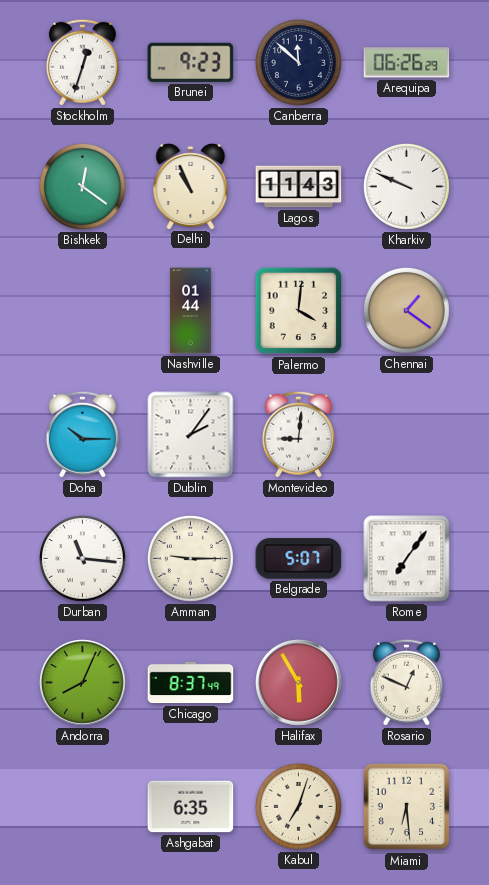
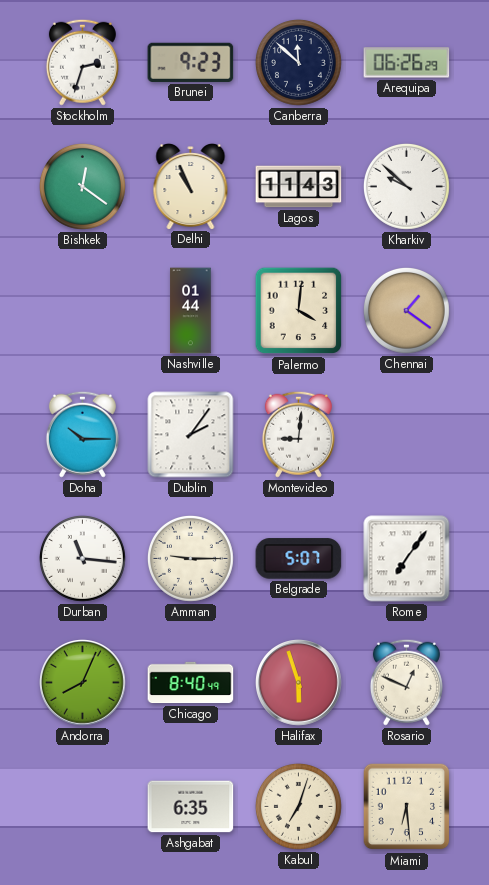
Stockholm: 12:33 -> 2:33 (82, 62)
Kharkiv: 9:49 -> 9:52 (406, 186)
Chicago: 8:37 -> 8:40 (191, 683)
Halifax: 5:55 -> 5:57 (299, 683)
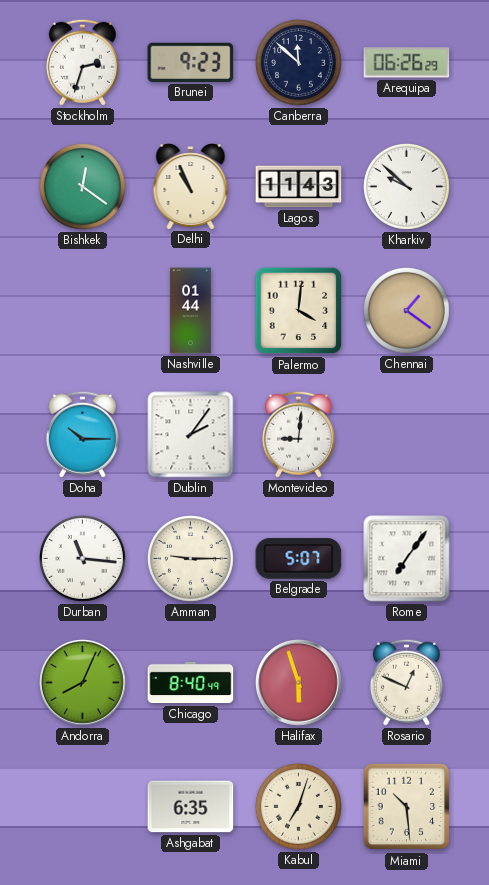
Miami: 6:29 -> 10:29 (407, 807)
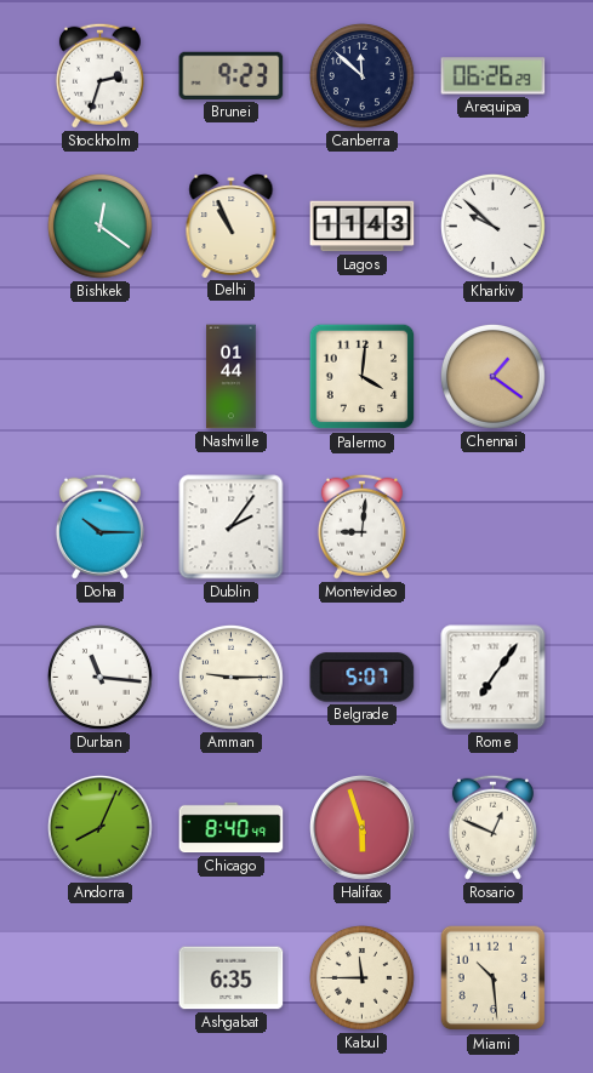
Kabul: 7:03 -> 11:45 (361, 977)
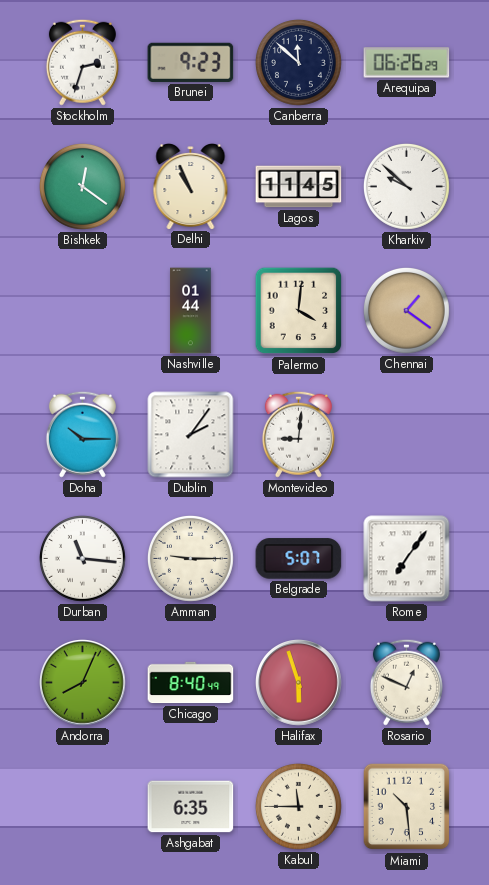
Lagos: 11:43 -> 11:45 (299, 187)
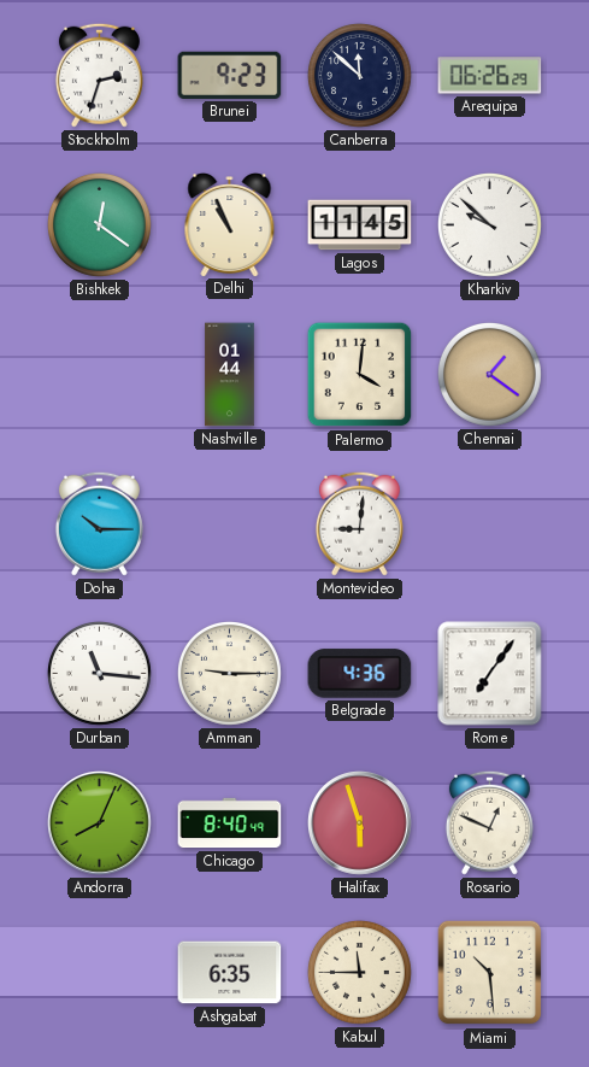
Dublin: 2:06 -> none (191, 435)
Belgrade: 5:07 -> 4:36 (360, 674)
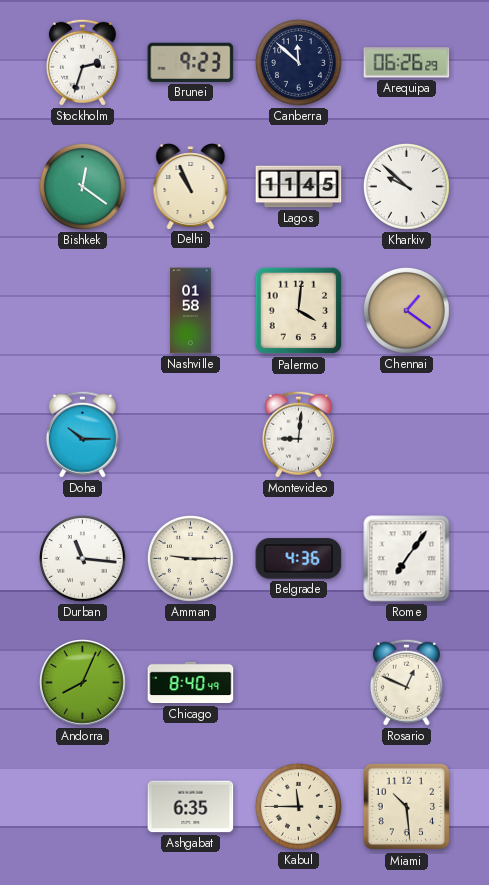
Nashville: 01:44 -> 01:58 (191, 311)
Halifax: 5:57 -> none (360, 823)
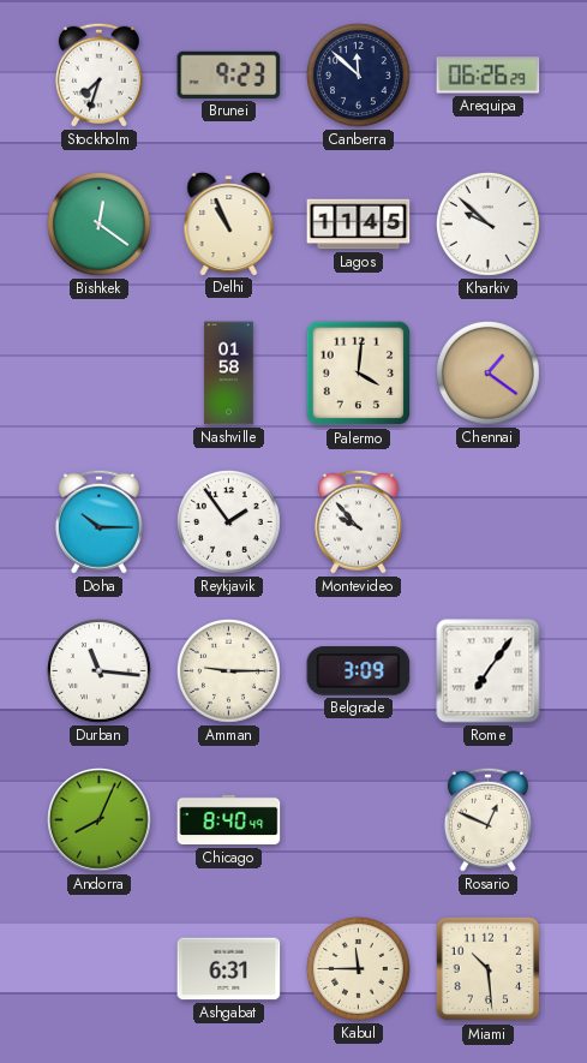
Stockholm: 2:33 -> 7:33 (98, 74)
Reykjavik: none -> 1:54 (228, 521)
Montevideo: 9:01 -> 9:53 (358, 521)
Belgrade: 4:36 -> 3:09 (359, 671)
Ashgabat: 6:35 -> 6:31 (229, 969)
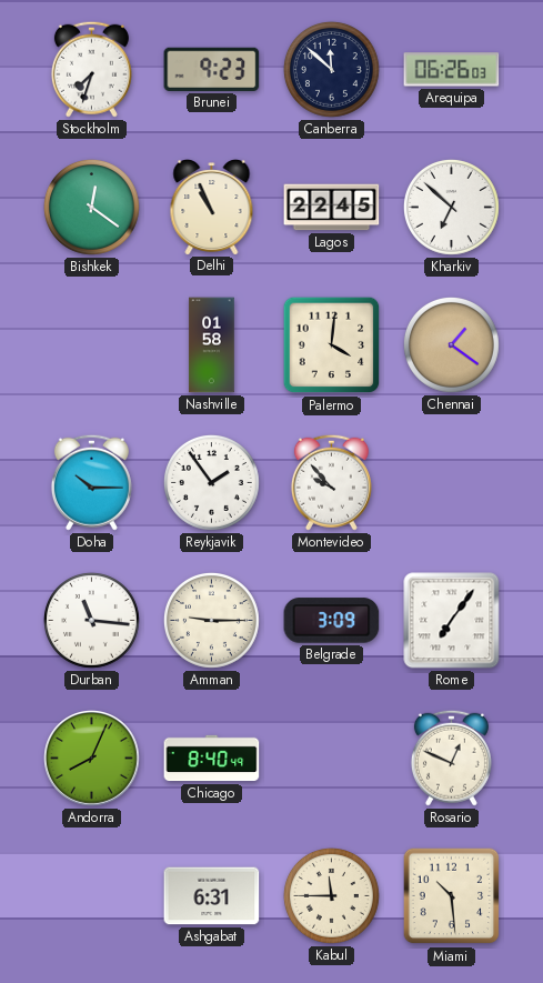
Arequipa: 06:26:29 -> 06:26:03 (452, 70)
Lagos: 11:45 -> 22:45 (332, 208)
Kharkiv: 9:52 -> 6:52 (451, 207)
